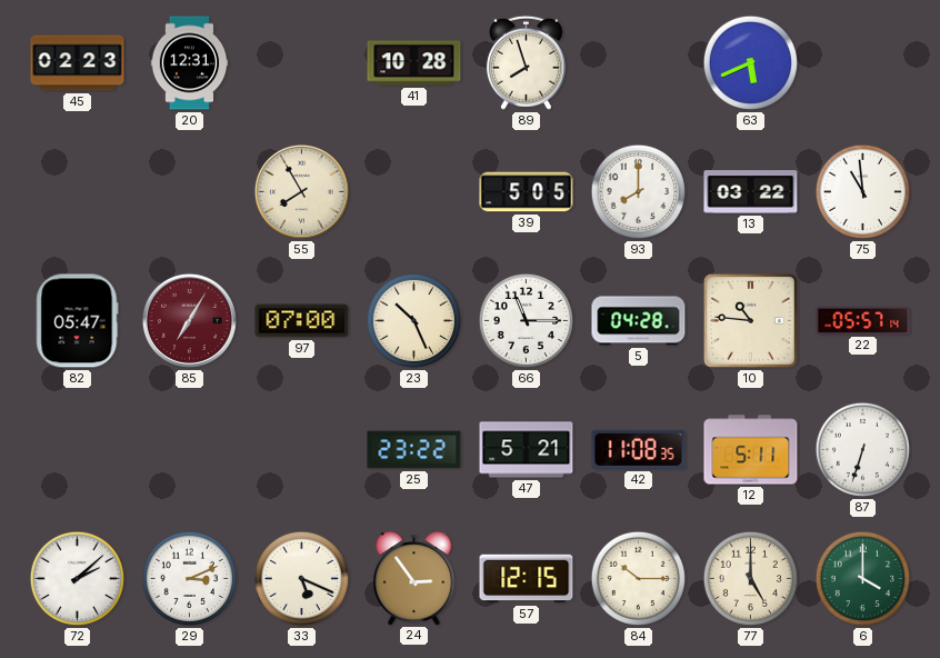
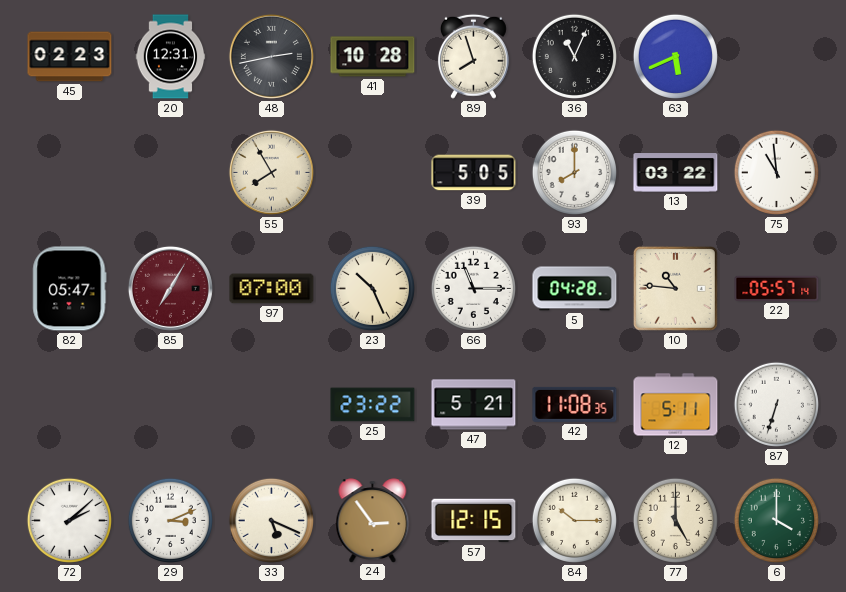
48: none -> 2:43 (271, 56)
36: none -> 11:04 (574, 56)
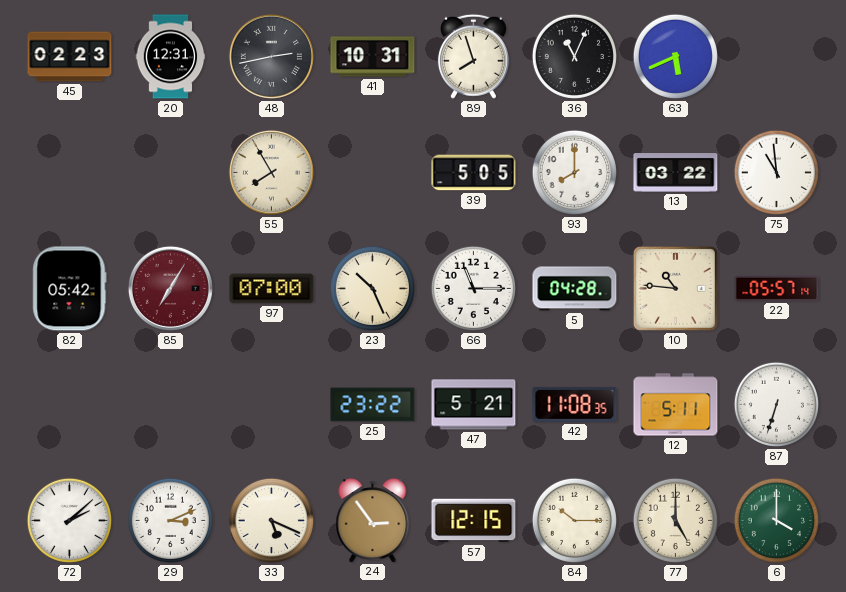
41: 10:28 -> 10:31 (373, 57)
82: 05:47 -> 05:42 (70, 289)
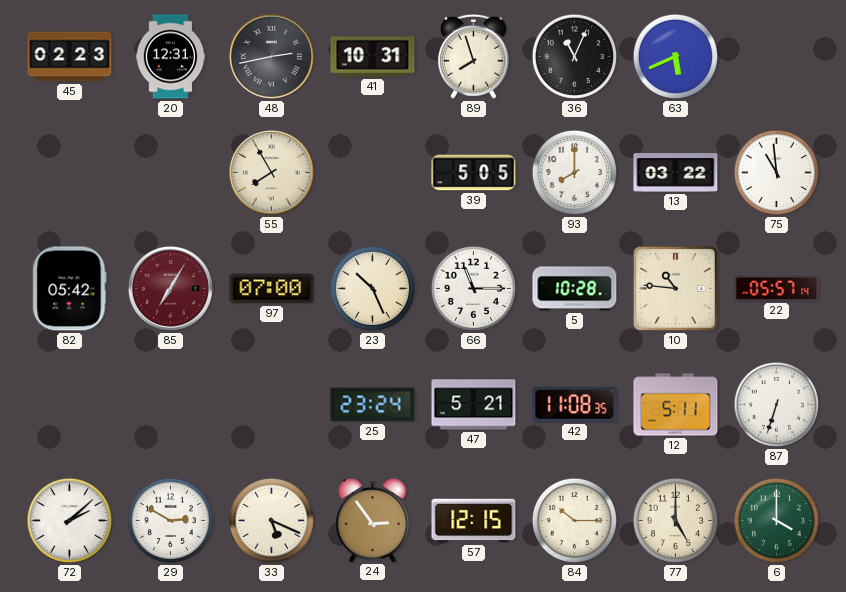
5: 04:28 -> 10:28 (575, 289)
25: 23:22 -> 23:24 (373, 405)
29: 3:11 -> 2:50 (170, 520)
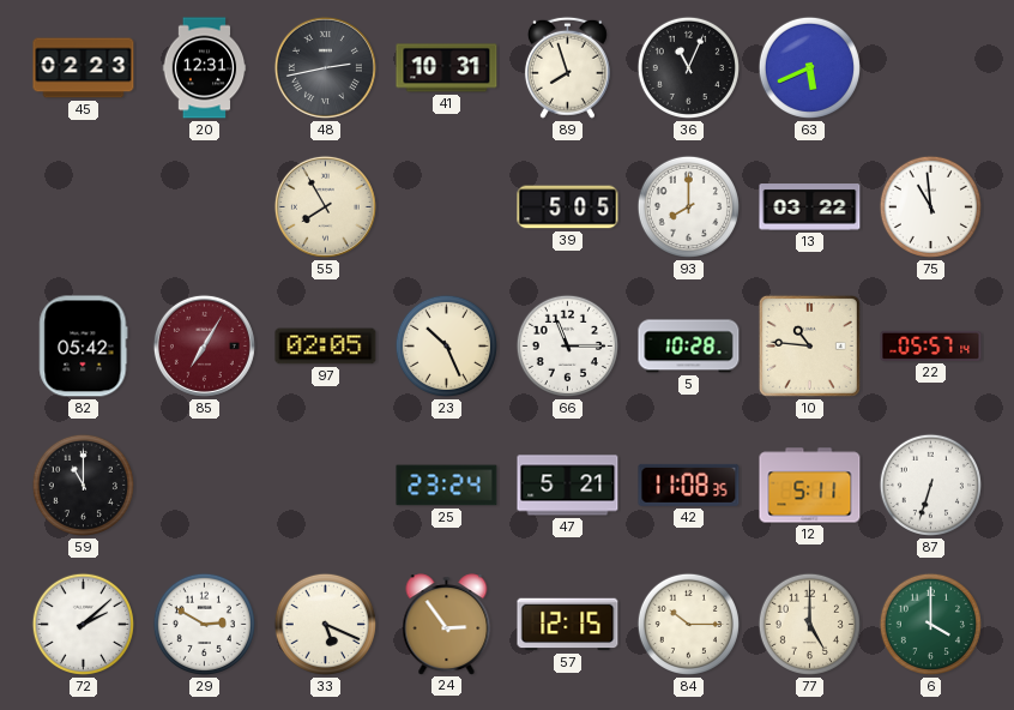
97: 07:00 -> 02:05 (326, 347)
59: none -> 11:00 (83, 485)
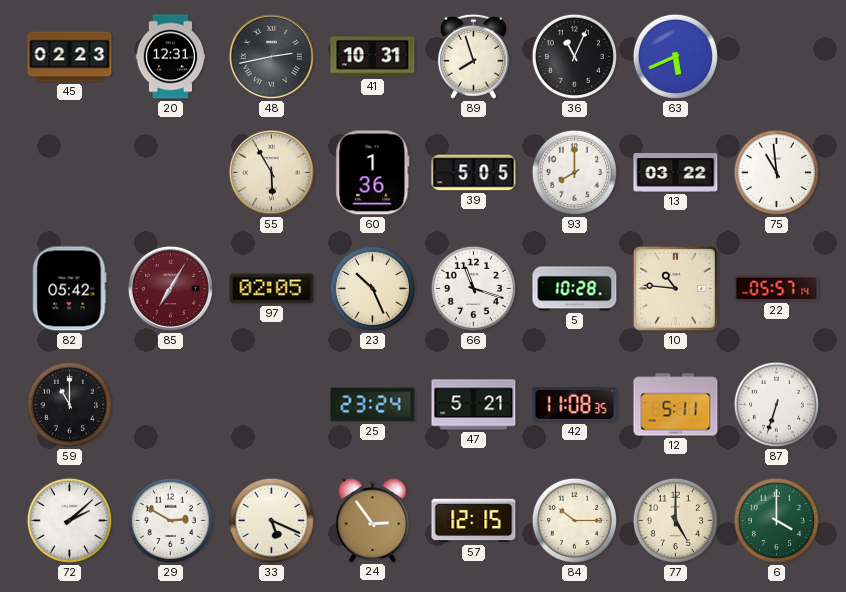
55: 7:55 -> 5:55 (271, 172)
60: none -> 1:36 (373, 173)
66: 11:15 -> 11:18 (473, 288)
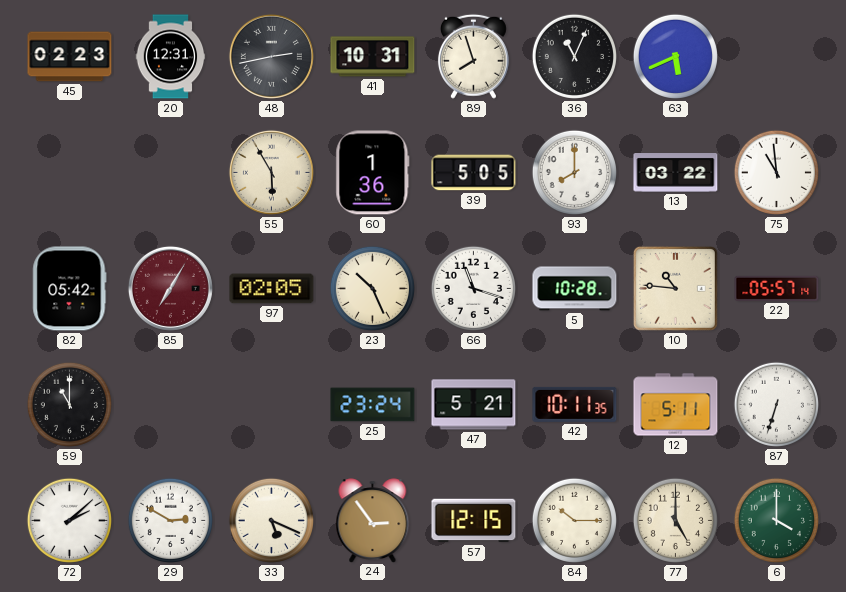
42: 11:08 -> 10:11 (575, 404)
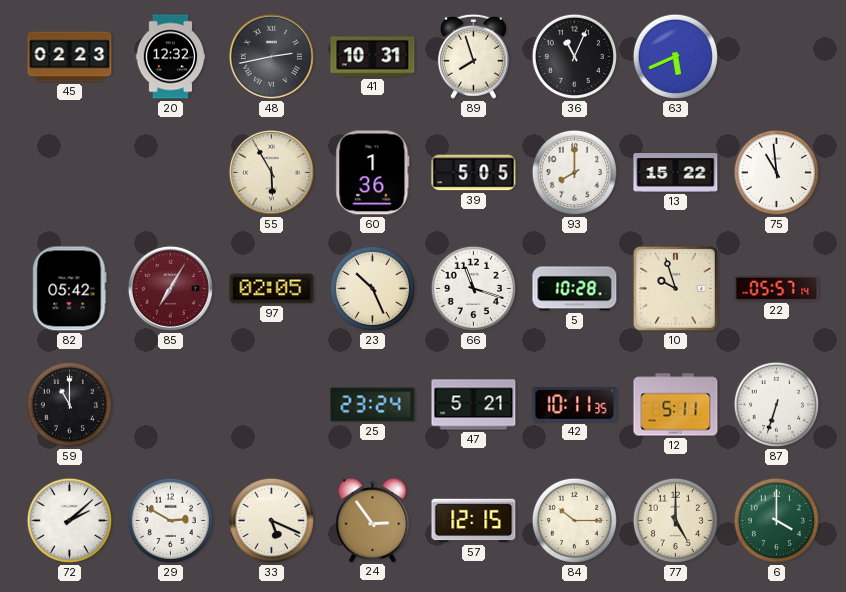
20: 12:31 -> 12:32 (171, 57)
13: 03:22 -> 15:22 (676, 173)
10: 10:46 -> 9:57 (675, 288)
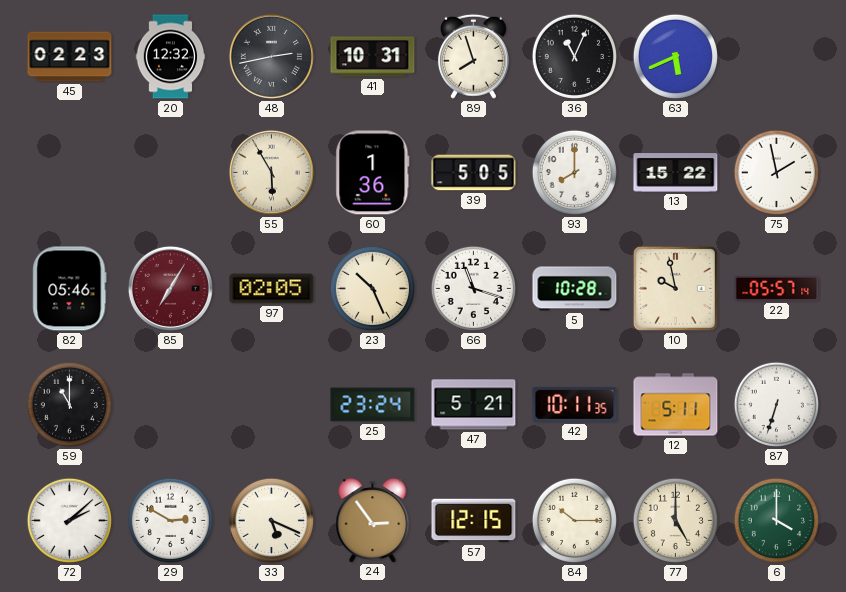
75: 10:59 -> 1:58 (776, 172)
82: 05:42 -> 05:46 (70, 289)
10: 9:57 -> 9:58 (675, 288)
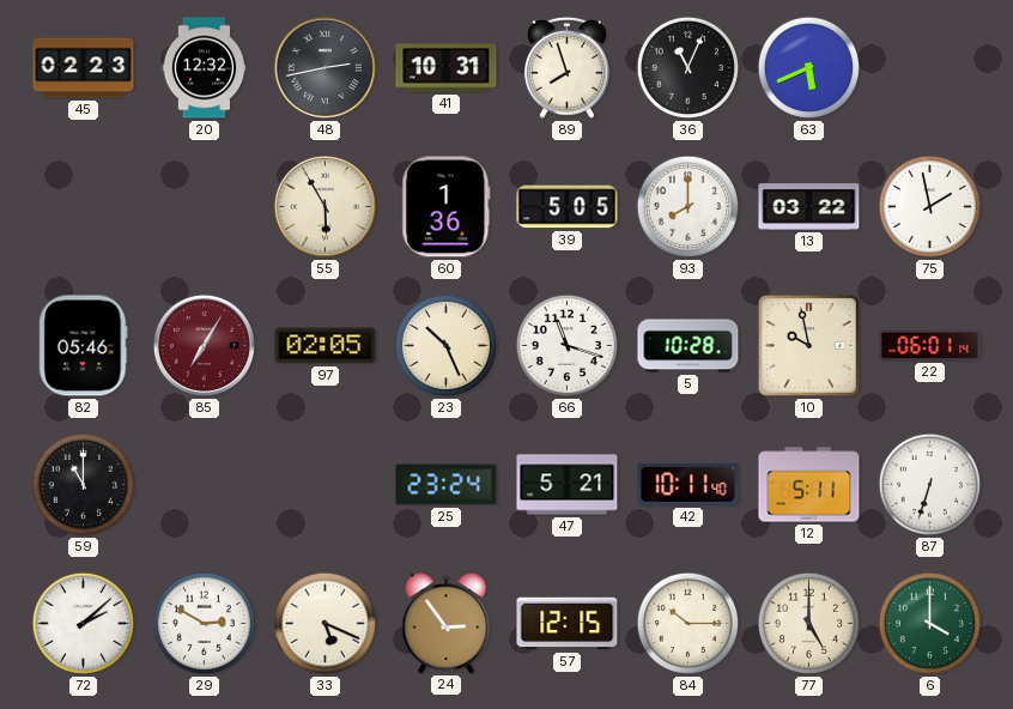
13: 15:22 -> 03:22 (809, 207)
22: 05:57 -> 06:01 (930, 345)
42: 10:11:35 -> 10:11:40 (689, 484)
